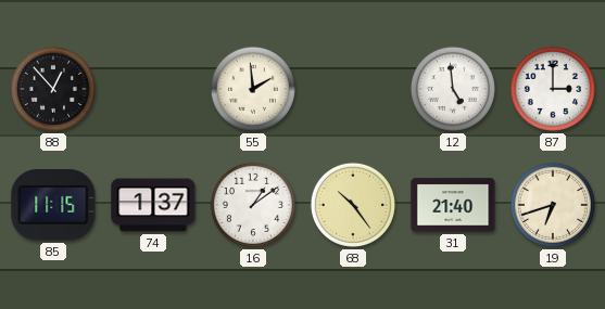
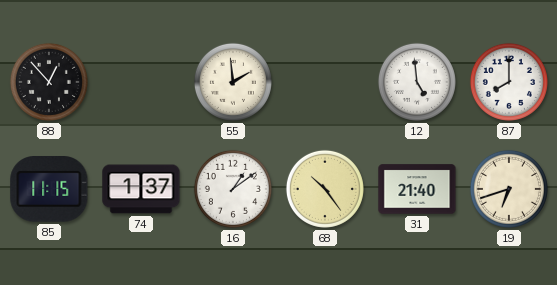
87: 3:00 -> 8:00 (509, 82)
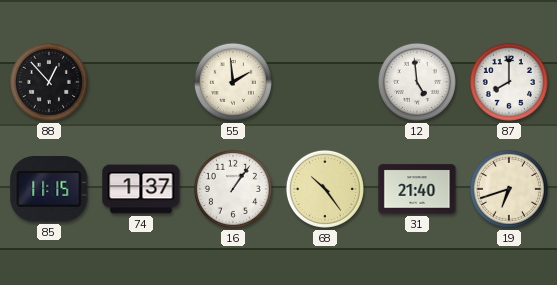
16: 1:09 -> 1:06 (233, 189)
